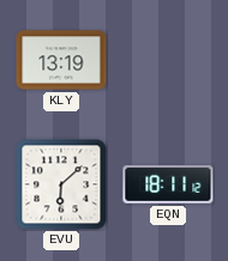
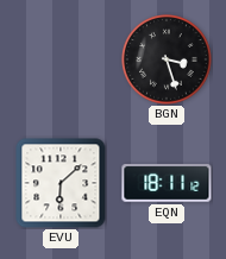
KLY: 13:19 -> none (61, 60)
BGN: none -> 3:27 (167, 59)
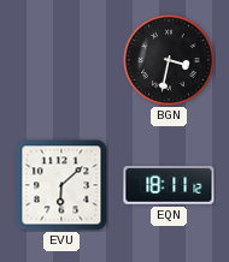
BGN: 3:27 -> 3:32 (169, 60)
